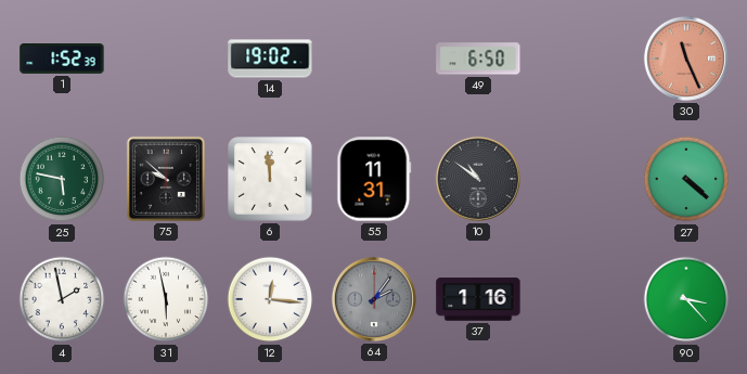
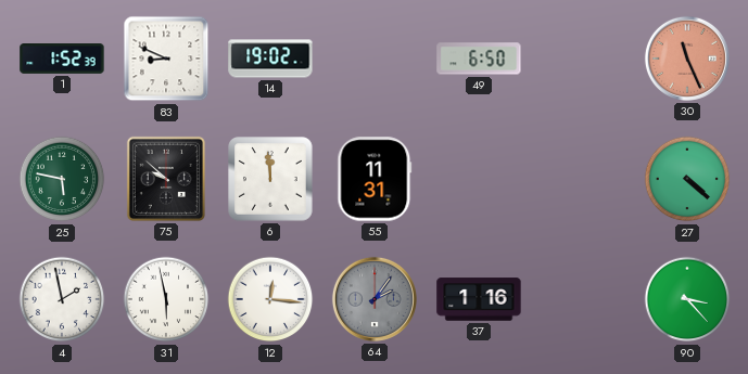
83: none -> 8:49 (166, 59)
10: 10:51 -> none (478, 179)
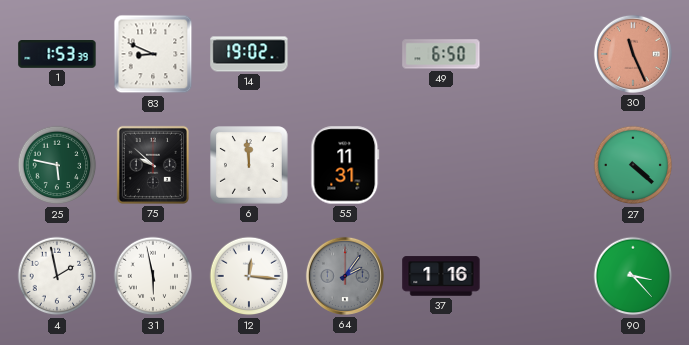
1: 1:52 -> 1:53 (57, 55)
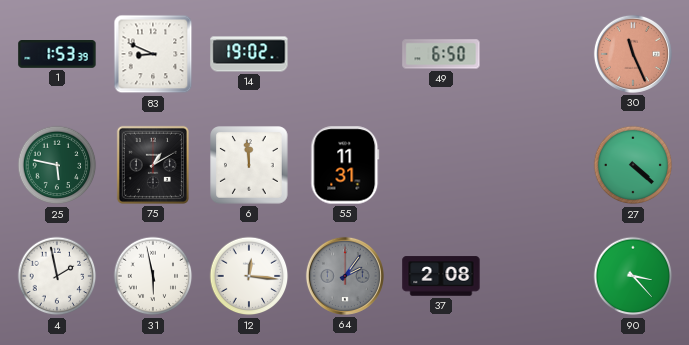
75: 9:52 -> 1:10 (153, 165)
37: 1:16 -> 2:08 (441, 276)
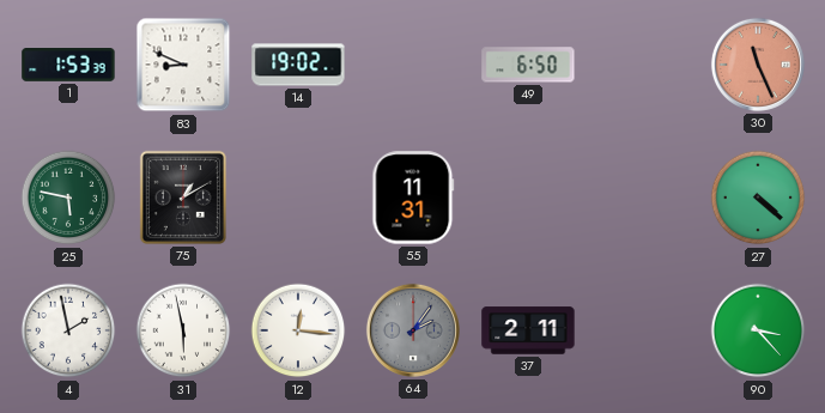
6: 11:59 -> none (249, 165)
37: 2:08 -> 2:11 (528, 330)
